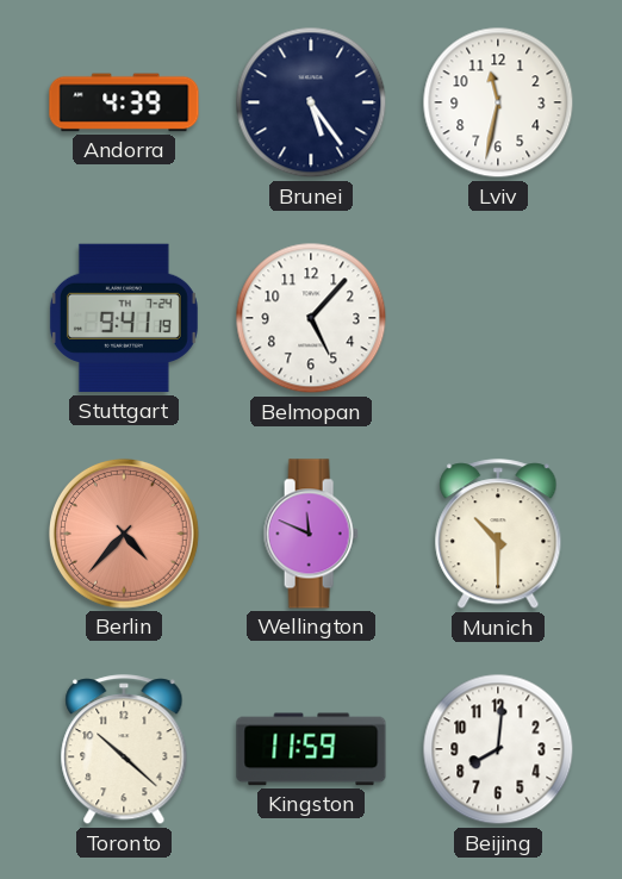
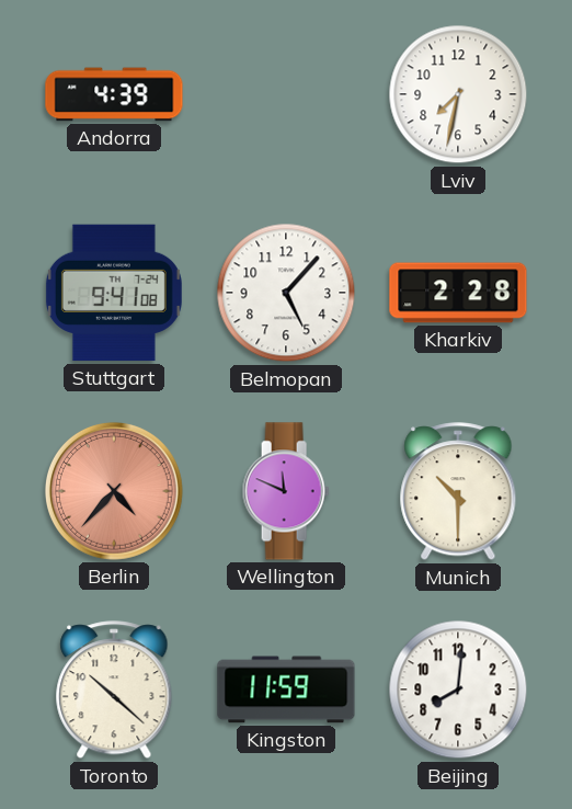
Brunei: 5:24 -> none (311, 102)
Lviv: 11:32 -> 7:32 (458, 94)
Stuttgart: 9:41:19 -> 9:41:08 (114, 293)
Kharkiv: none -> 2:28 (458, 293)
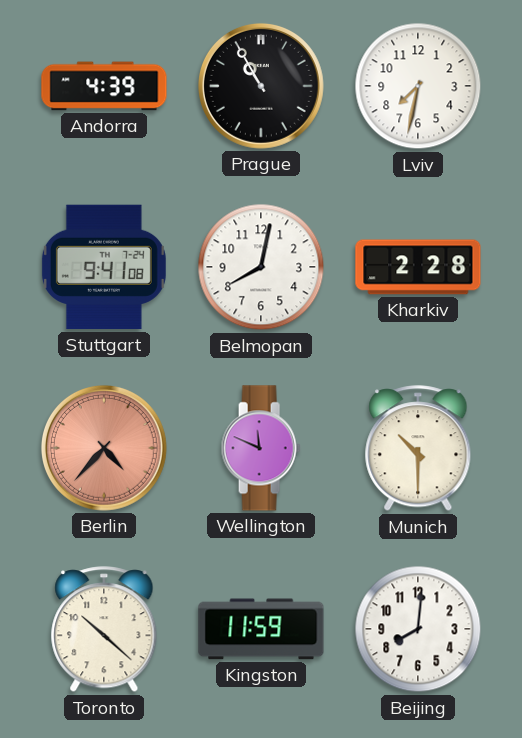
Prague: none -> 10:55 (261, 86)
Belmopan: 5:07 -> 8:02 (261, 267)
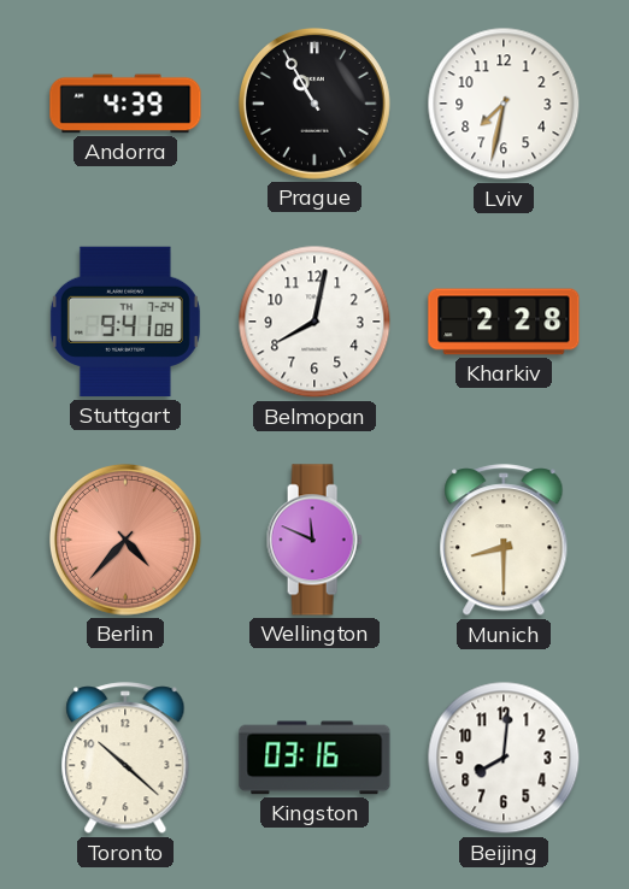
Munich: 10:30 -> 8:30 (504, 541)
Kingston: 11:59 -> 03:16 (314, 758)
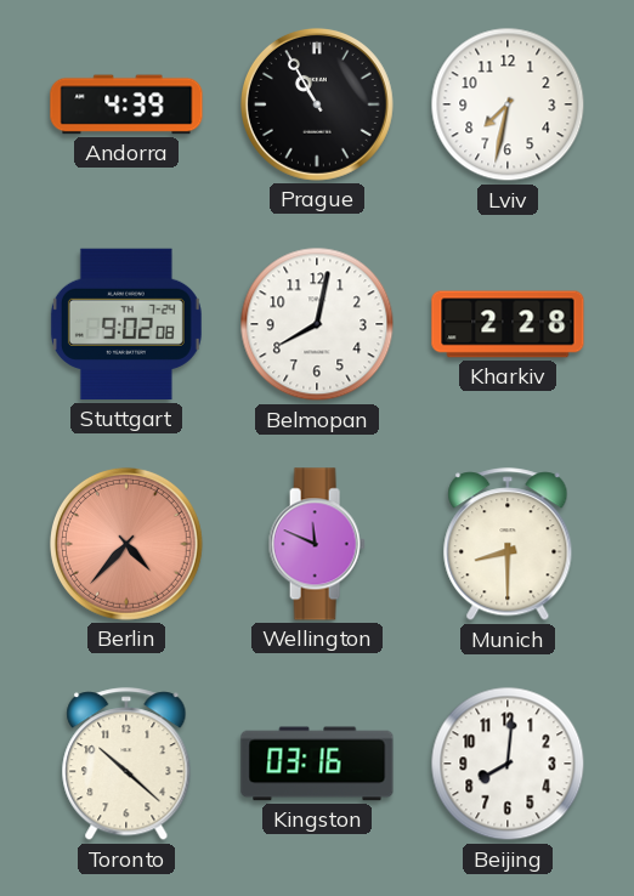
Stuttgart: 9:41 -> 9:02 (126, 324)
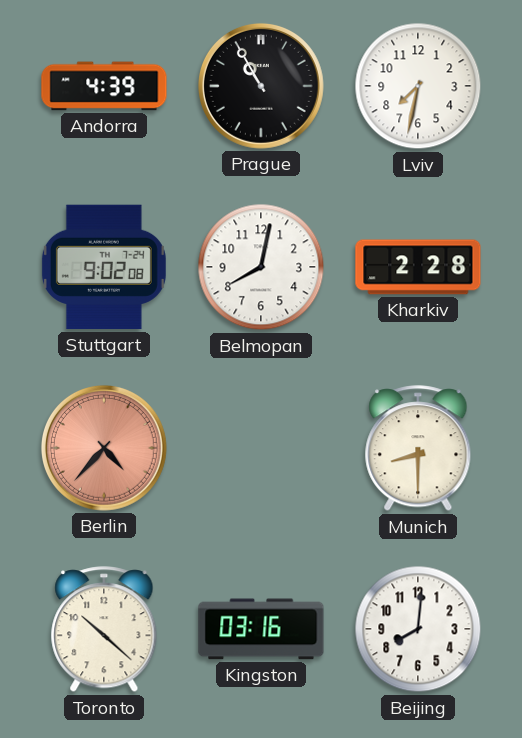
Wellington: 11:49 -> none (317, 544)
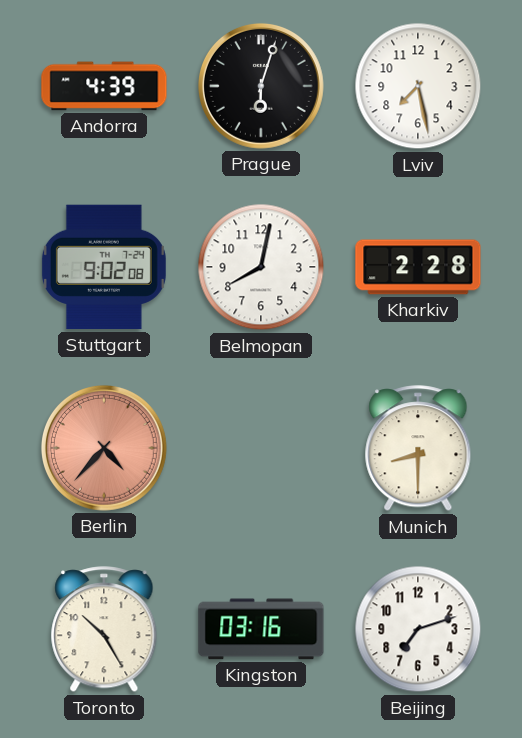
Prague: 10:55 -> 6:03 (261, 86)
Lviv: 7:32 -> 7:28 (418, 86)
Toronto: 10:22 -> 10:25 (104, 630)
Beijing: 8:01 -> 7:12 (418, 629)
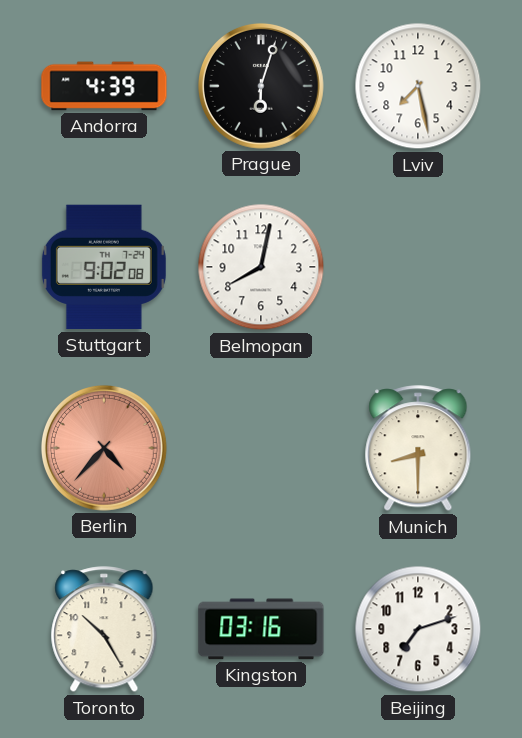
Kharkiv: 2:28 -> none (418, 267)
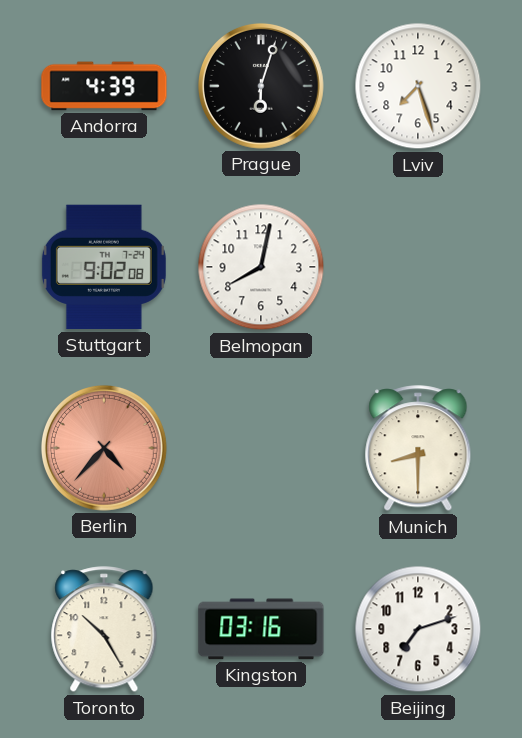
Lviv: 7:28 -> 7:27 (418, 86)
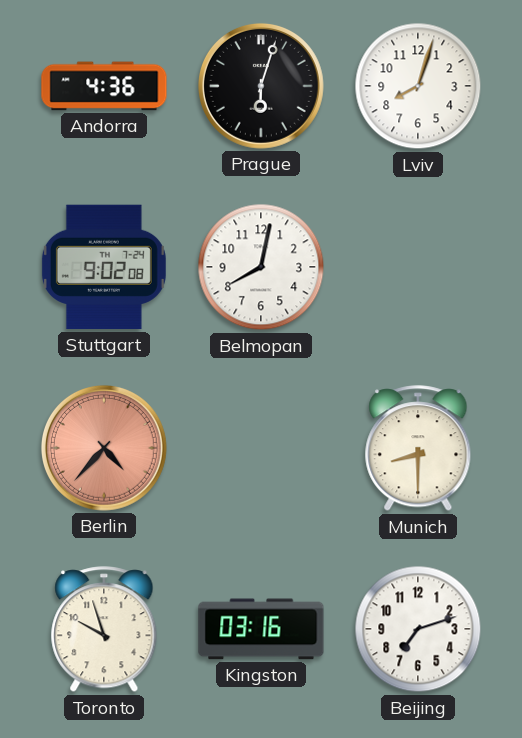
Andorra: 4:39 -> 4:36 (104, 86)
Lviv: 7:27 -> 8:03 (418, 86)
Toronto: 10:25 -> 9:57 (104, 630)
